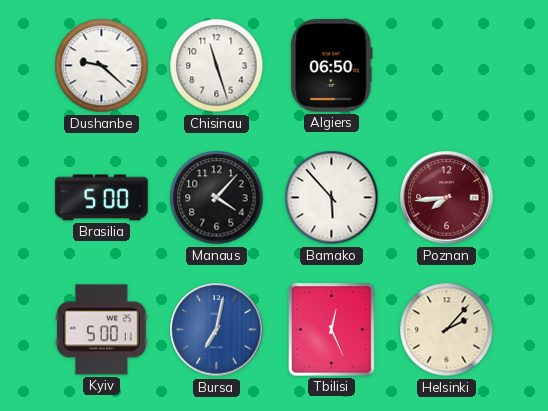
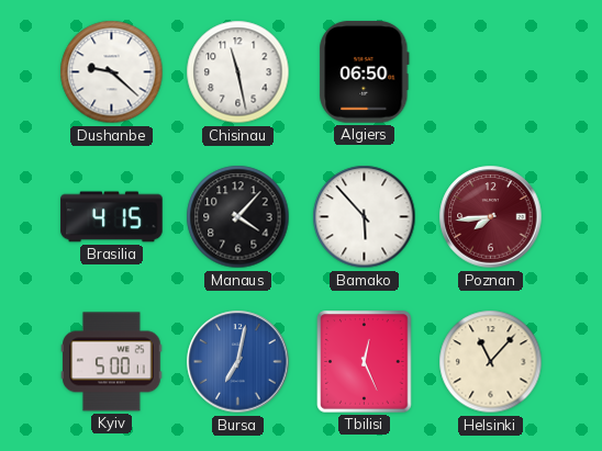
Chisinau: 11:27 -> 11:28 (238, 72)
Brasilia: 5:00 -> 4:15 (112, 217)
Helsinki: 2:07 -> 11:07 (491, 362)
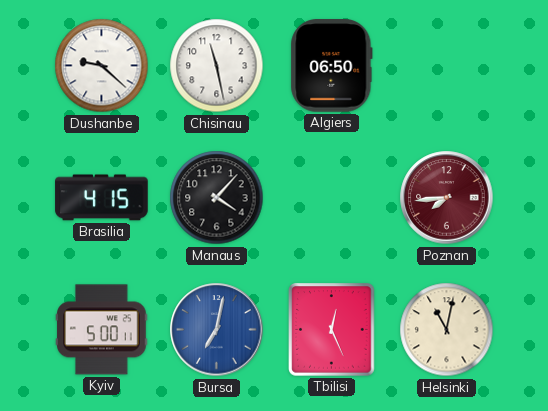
Bamako: 5:53 -> none (365, 217)
Helsinki: 11:07 -> 11:02 (447, 330)
